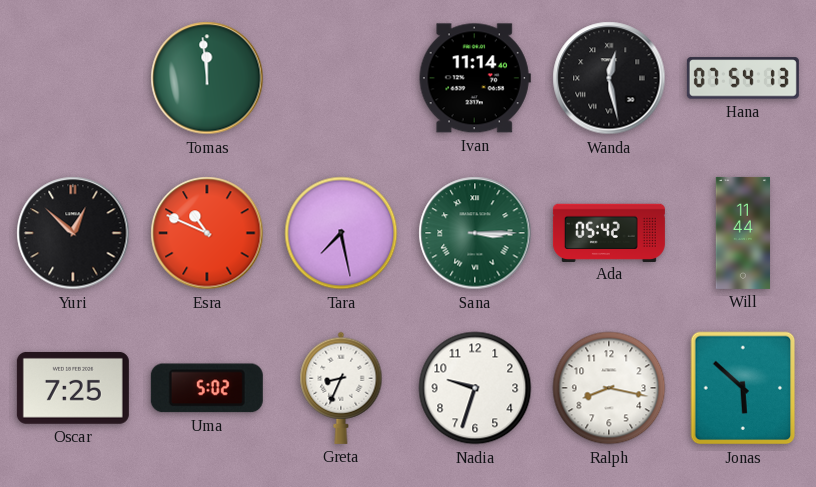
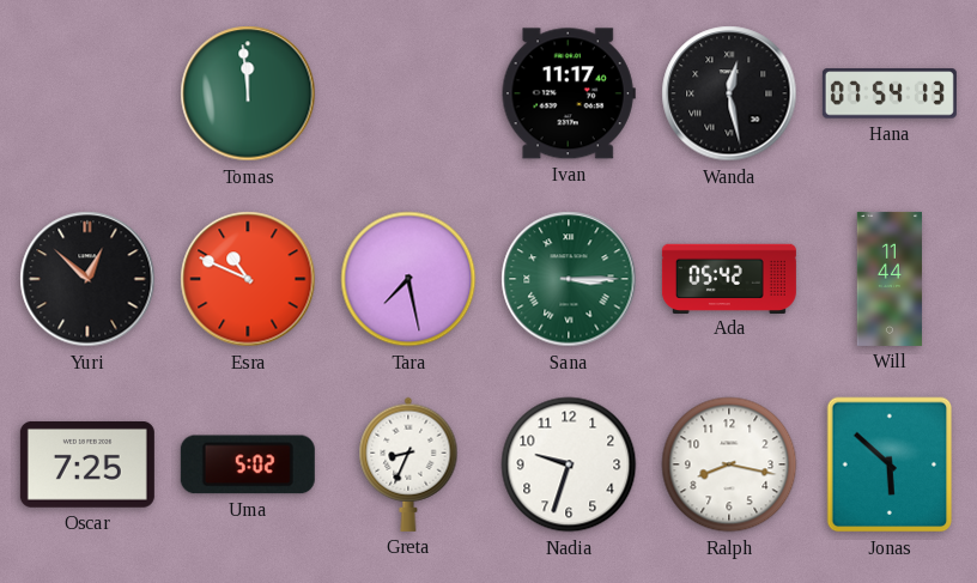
Ivan: 11:14 -> 11:17 (569, 93)
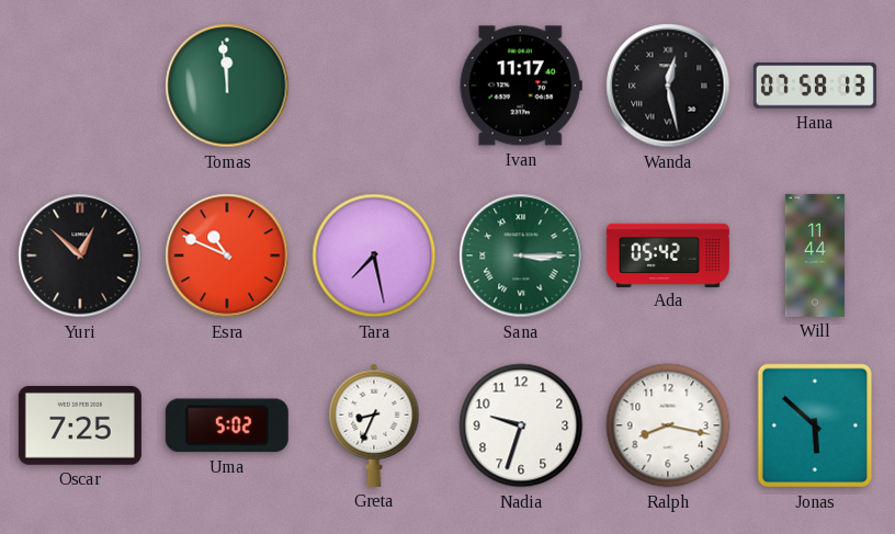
Hana: 07:54 -> 07:58 (815, 86)
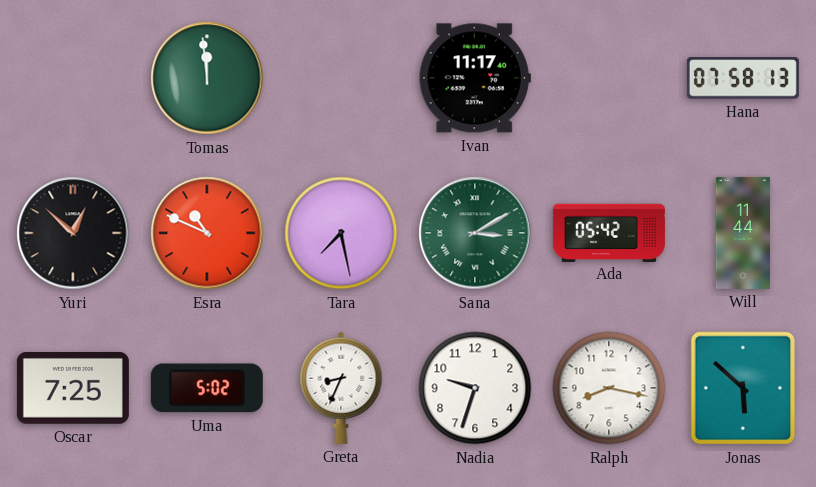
Wanda: 12:28 -> none (668, 86)
Sana: 3:15 -> 3:10 (475, 233)
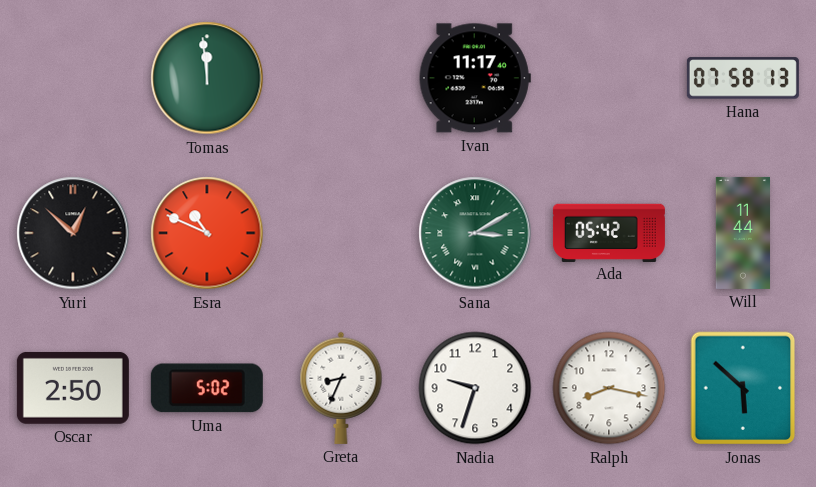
Tara: 7:28 -> none (341, 233)
Oscar: 7:25 -> 2:50 (73, 388)
